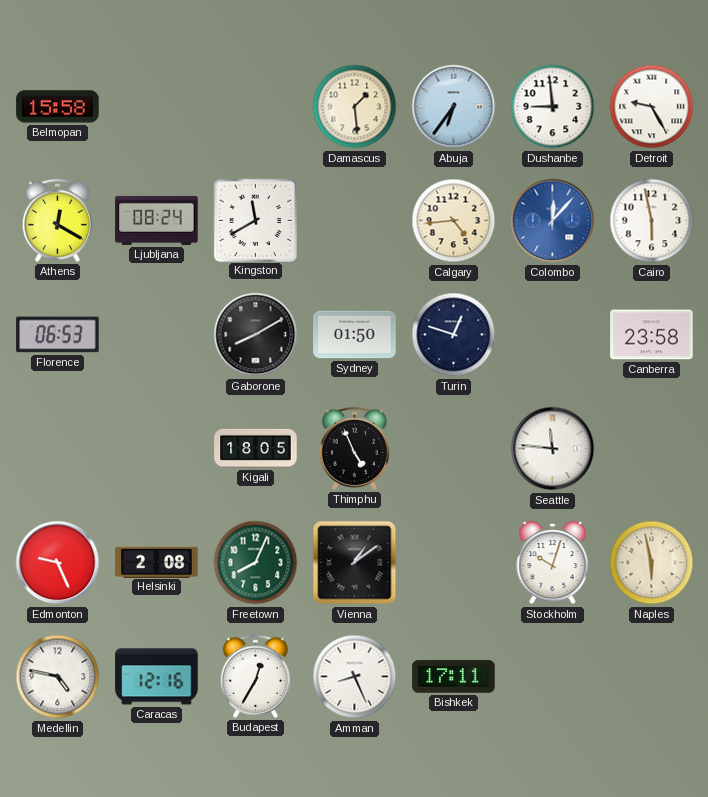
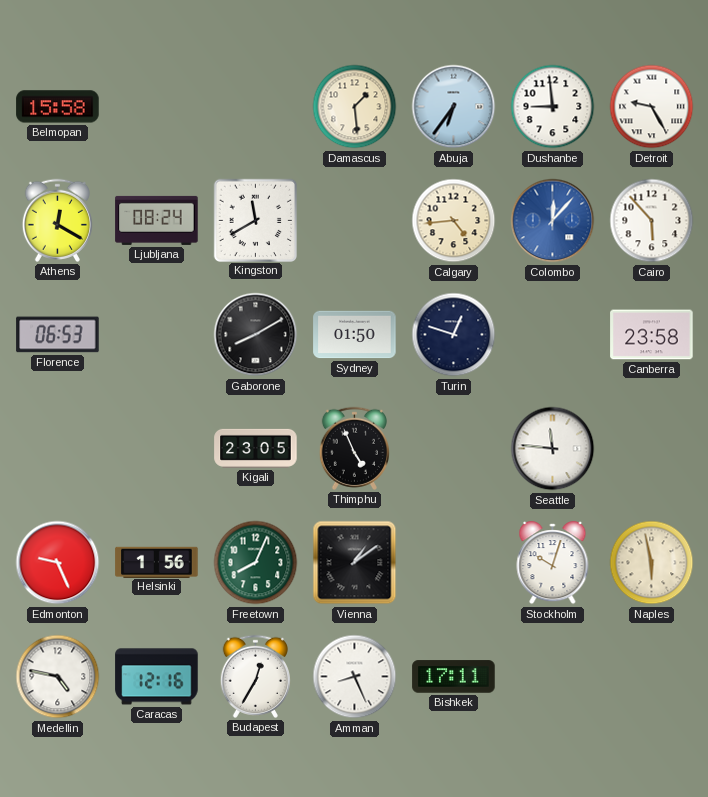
Cairo: 5:58 -> 5:53 (652, 221)
Kigali: 18:05 -> 23:05 (256, 448)
Helsinki: 2:08 -> 1:56 (157, 562)
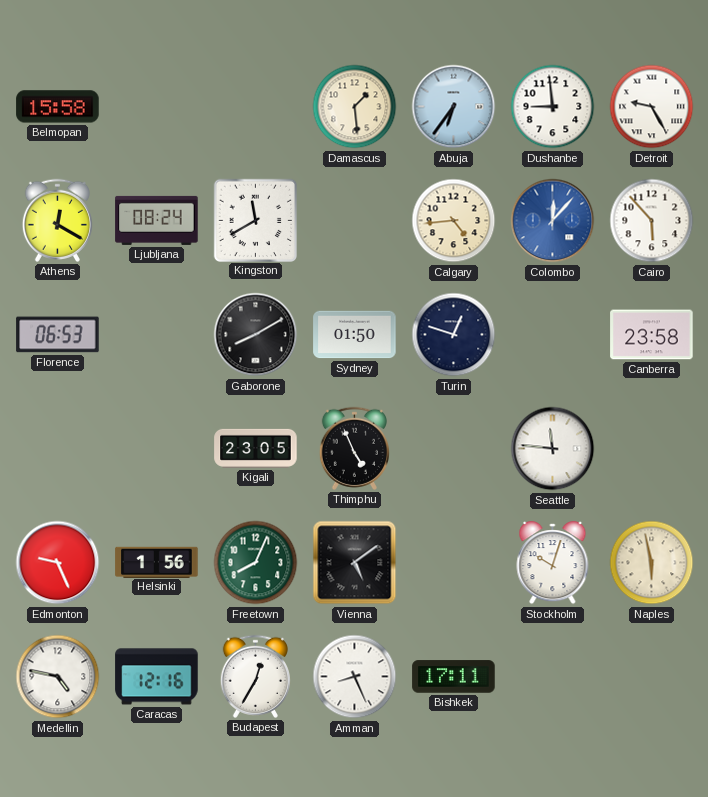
Vienna: 1:09 -> 5:09 (355, 563)
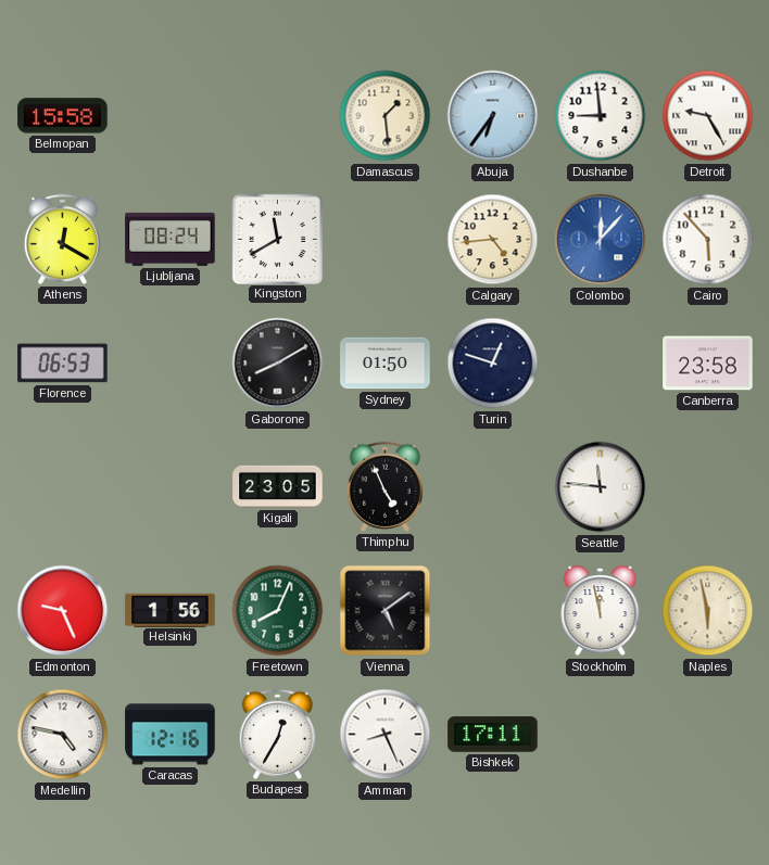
Stockholm: 10:03 -> 11:58 (601, 611)
